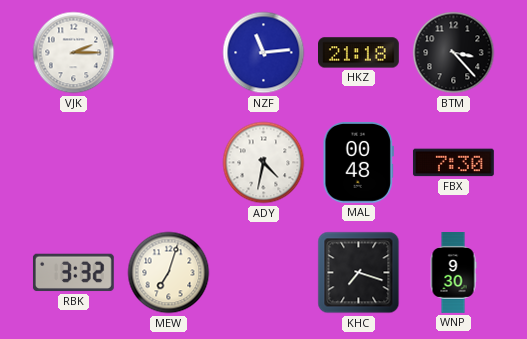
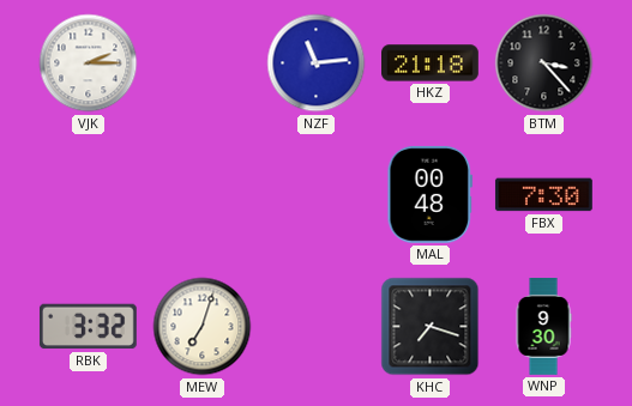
ADY: 4:32 -> none (264, 163)
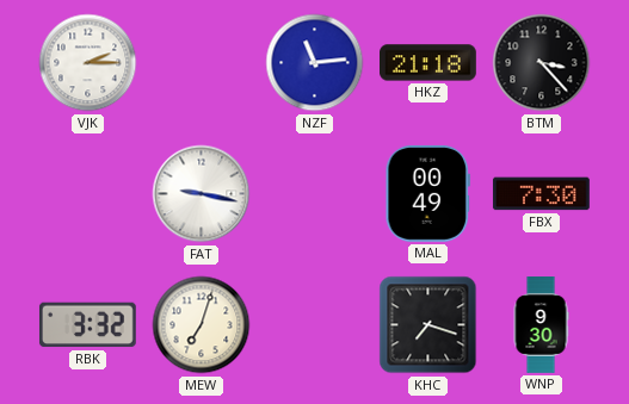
FAT: none -> 9:17 (202, 194)
MAL: 00:48 -> 00:49 (427, 193)
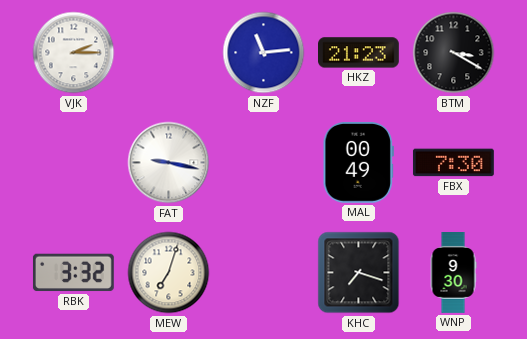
HKZ: 21:18 -> 21:23 (359, 53)
BTM: 3:23 -> 3:20 (454, 53)
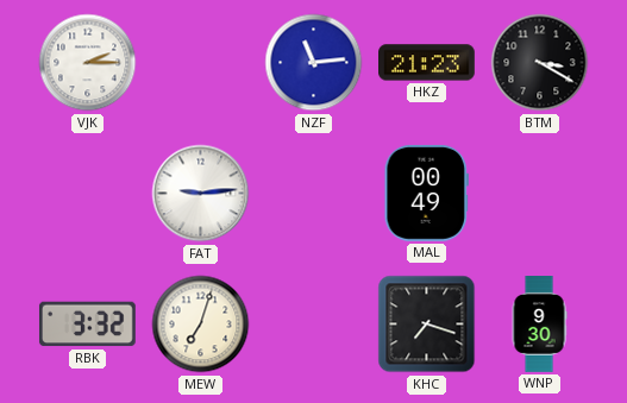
FAT: 9:17 -> 9:14 (201, 194)
FBX: 7:30 -> none (453, 163)
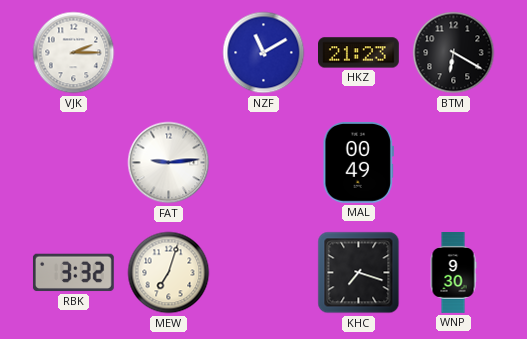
NZF: 11:14 -> 11:10 (264, 53)
BTM: 3:20 -> 6:20 (454, 53)
